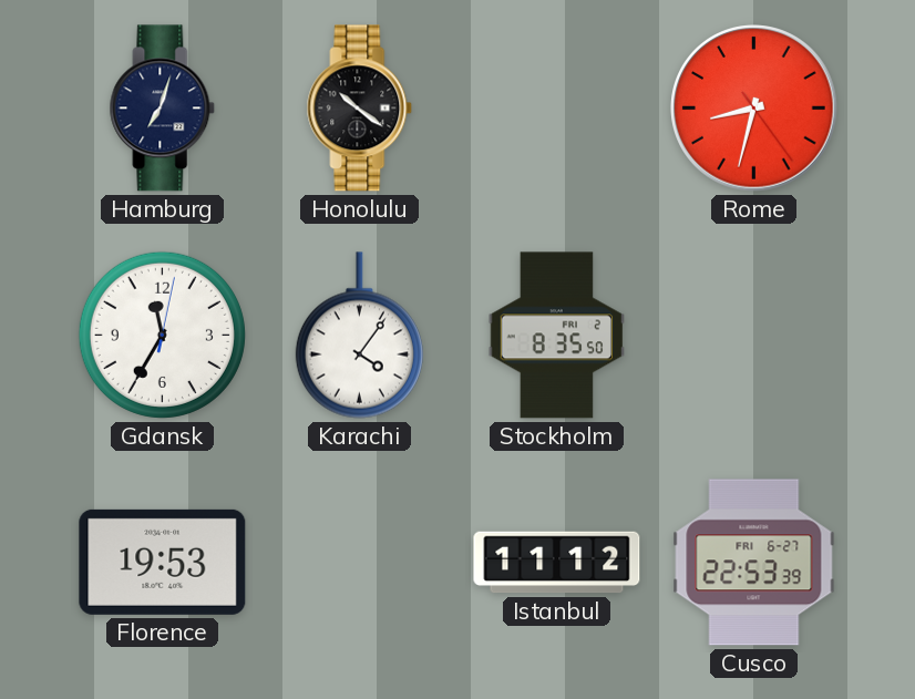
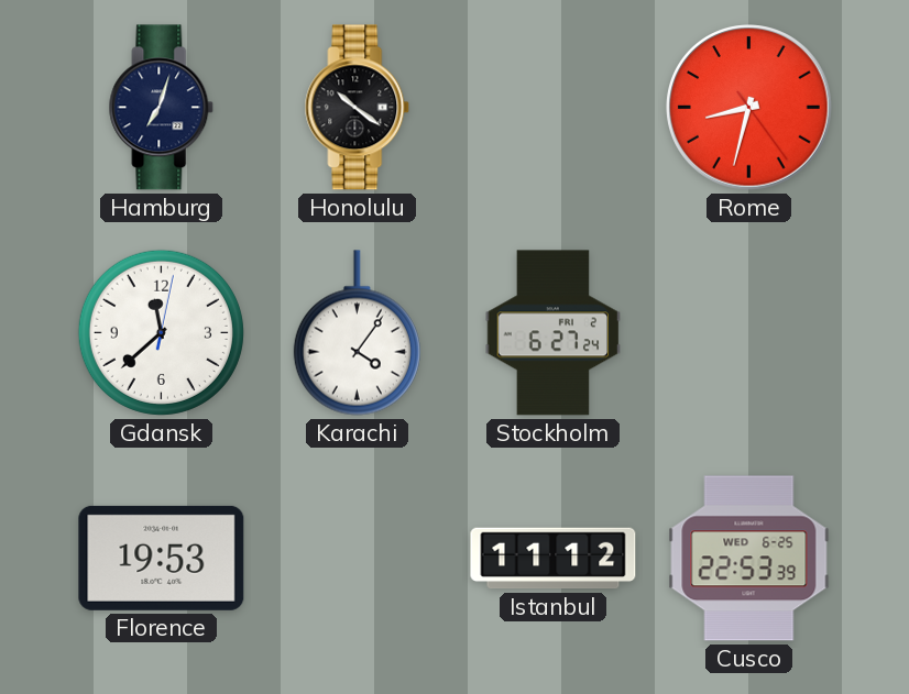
Gdansk: 11:35 -> 11:38 (161, 332)
Stockholm: 8:35 -> 6:27 (554, 333)
Cusco date: FRI 6-27 -> WED 6-25 (749, 559)
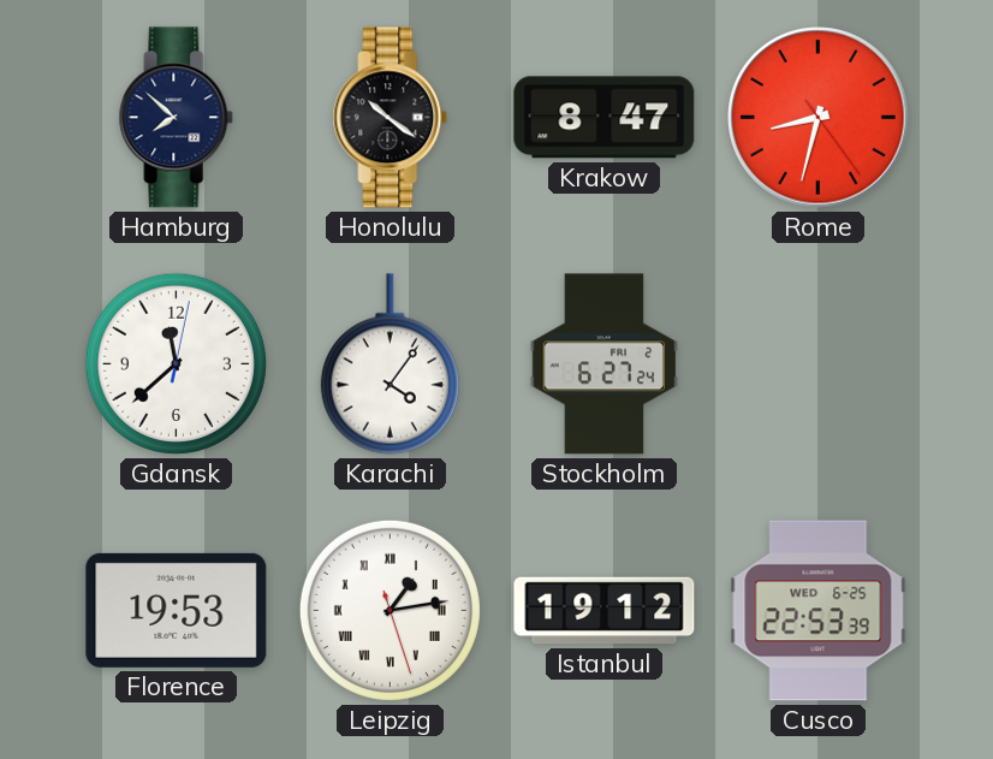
Hamburg: 7:03 -> 7:52 (177, 118)
Krakow: none -> 8:47 (605, 118)
Leipzig: none -> 1:13 (390, 610)
Istanbul: 11:12 -> 19:12 (605, 611)
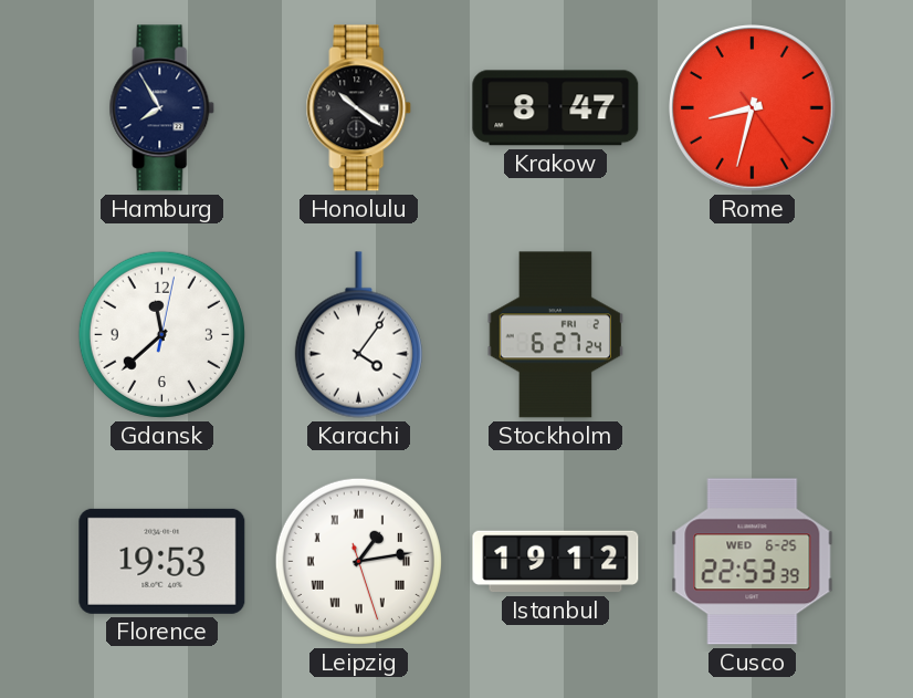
Hamburg: 7:52 -> 7:55 (162, 108)
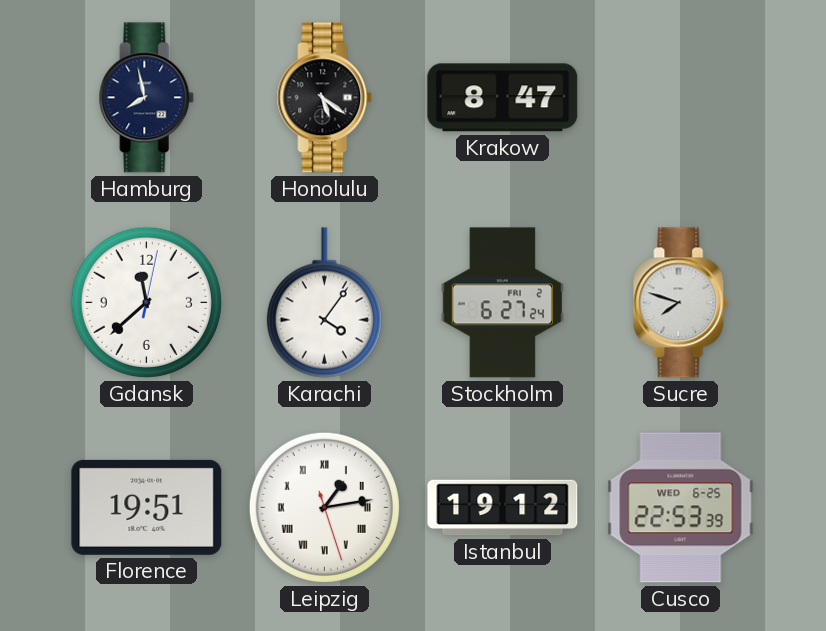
Hamburg: 7:55 -> 7:58 (147, 98)
Honolulu: 10:21 -> 5:21 (325, 98)
Rome: 8:32 -> none (753, 108)
Sucre: none -> 7:48 (681, 303)
Florence: 19:53 -> 19:51 (147, 507)
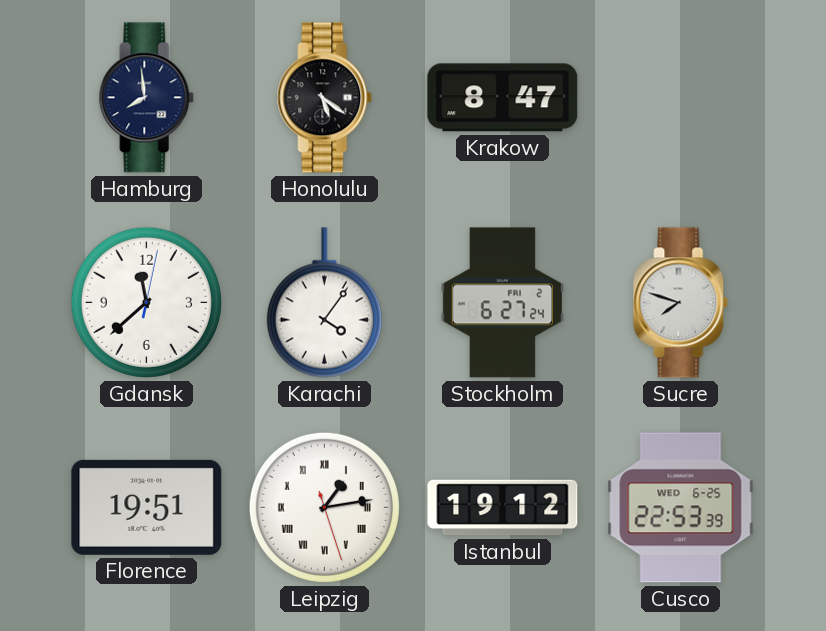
Hamburg: 7:58 -> 7:59 (147, 98)
